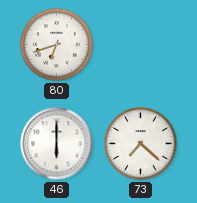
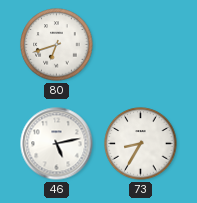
46: 6:00 -> 5:13 (57, 144)
73: 7:22 -> 8:35 (141, 144)
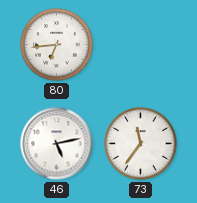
80: 6:42 -> 6:44 (57, 45)
73: 8:35 -> 11:36 (141, 144)
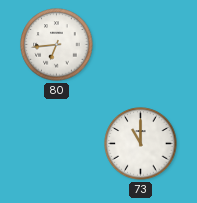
46: 5:13 -> none (57, 144)
73: 11:36 -> 11:00 (141, 144)
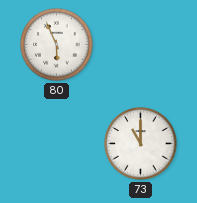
80: 6:44 -> 5:56 (57, 45)
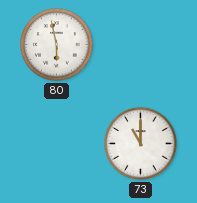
80: 5:56 -> 5:58 (57, 45)
